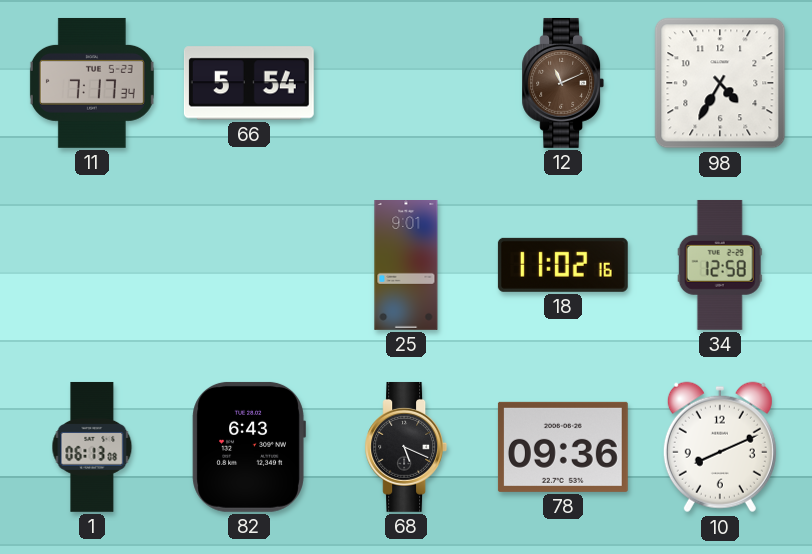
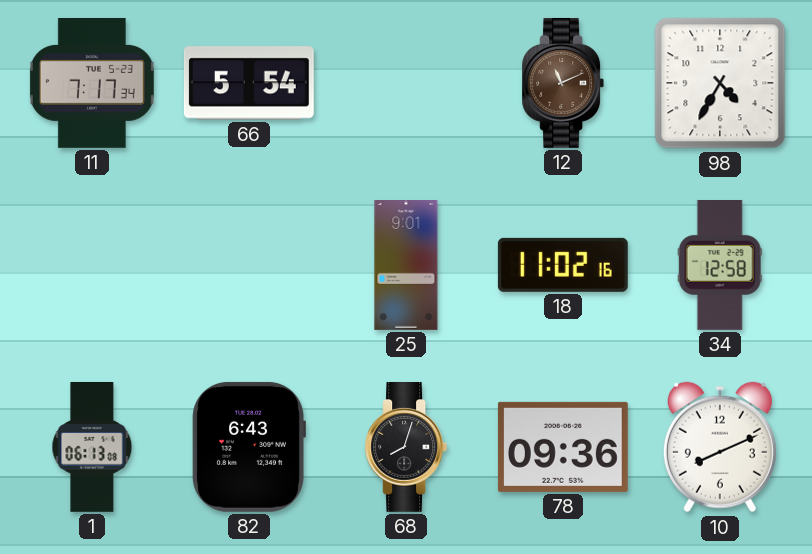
68: 5:19 -> 8:03 (406, 447)
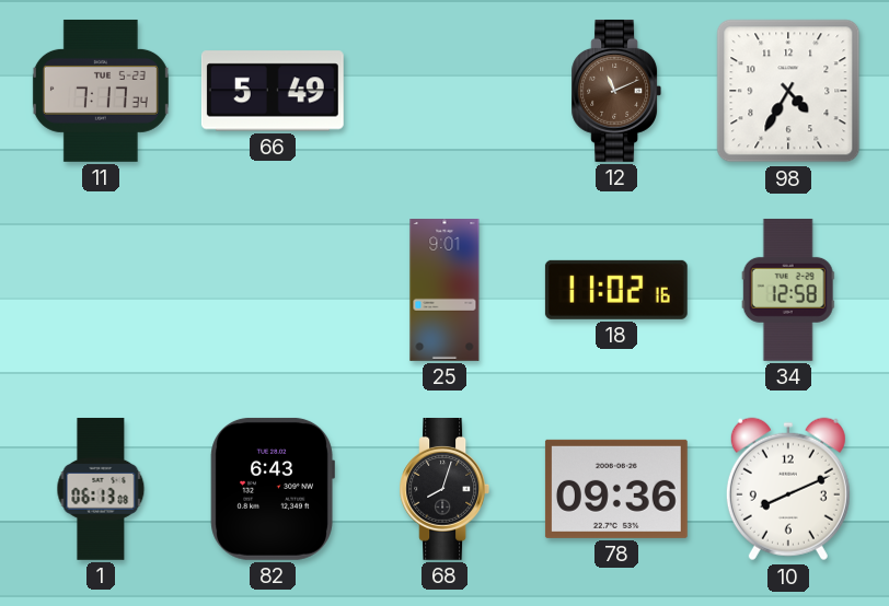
66: 5:54 -> 5:49 (273, 91)
